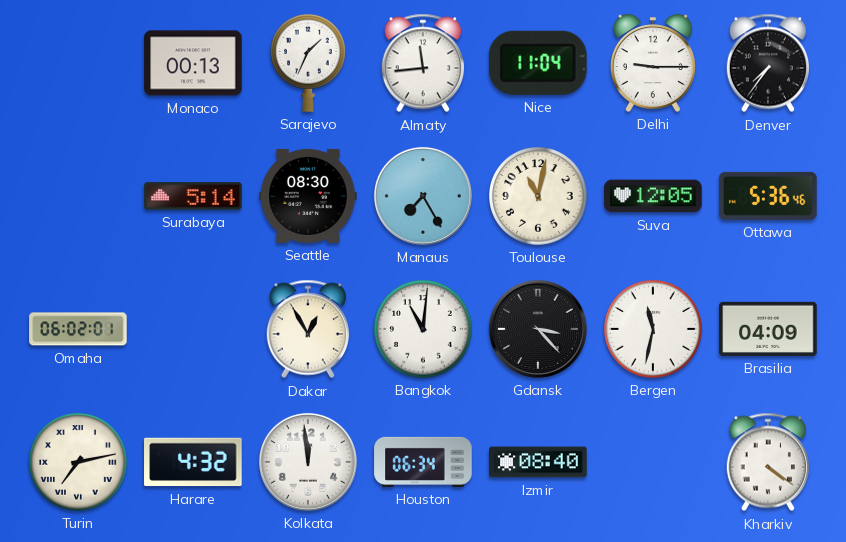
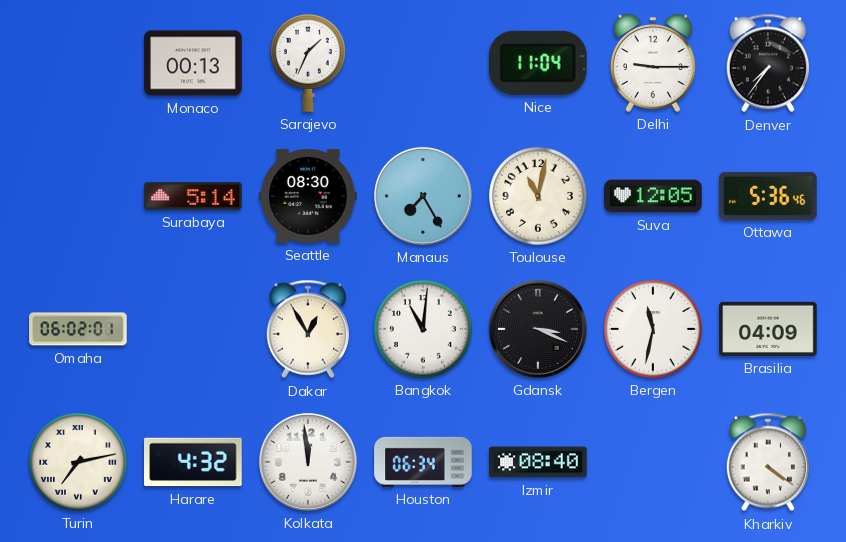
Almaty: 11:44 -> none (422, 63)
Gdansk: 3:23 -> 3:19 (538, 329)
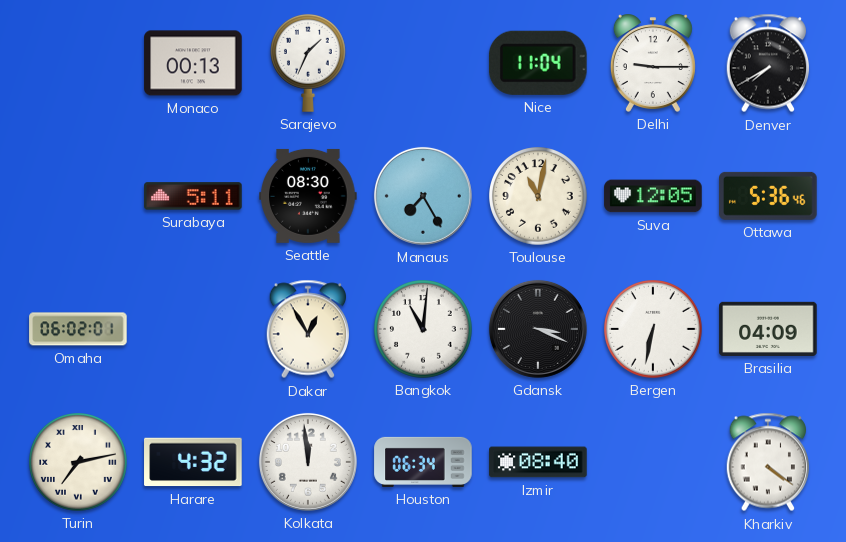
Denver: 7:36 -> 7:40 (767, 63)
Surabaya: 5:14 -> 5:11 (193, 196)
Bergen: 11:32 -> 6:32 (653, 329)
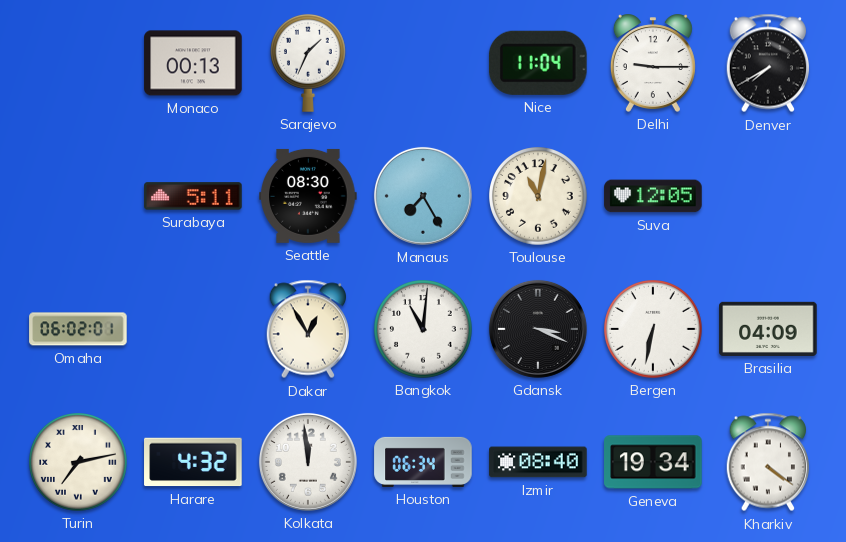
Ottawa: 5:36 -> none (768, 196)
Geneva: none -> 19:34 (653, 462)
